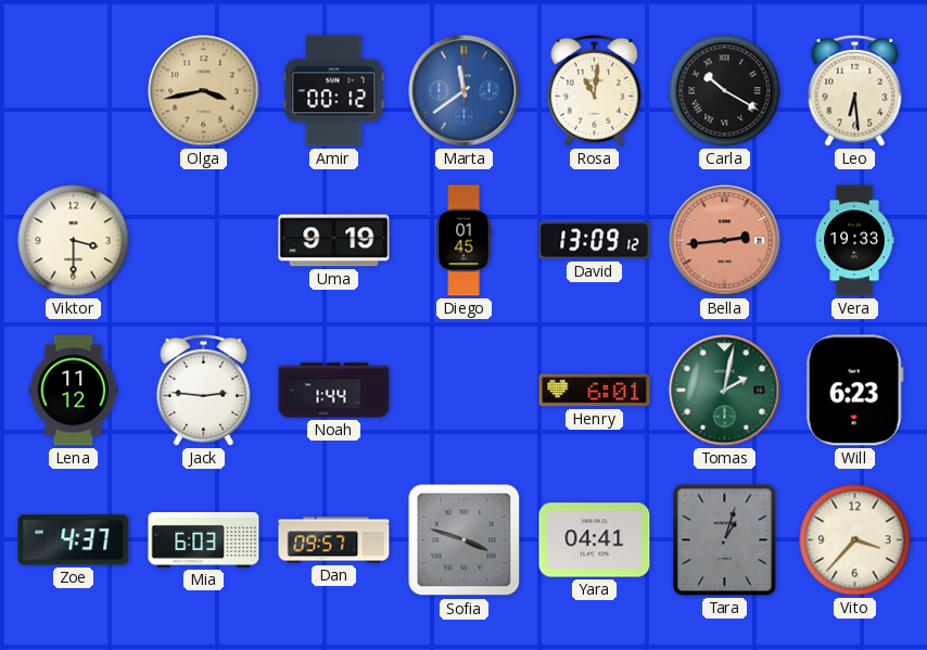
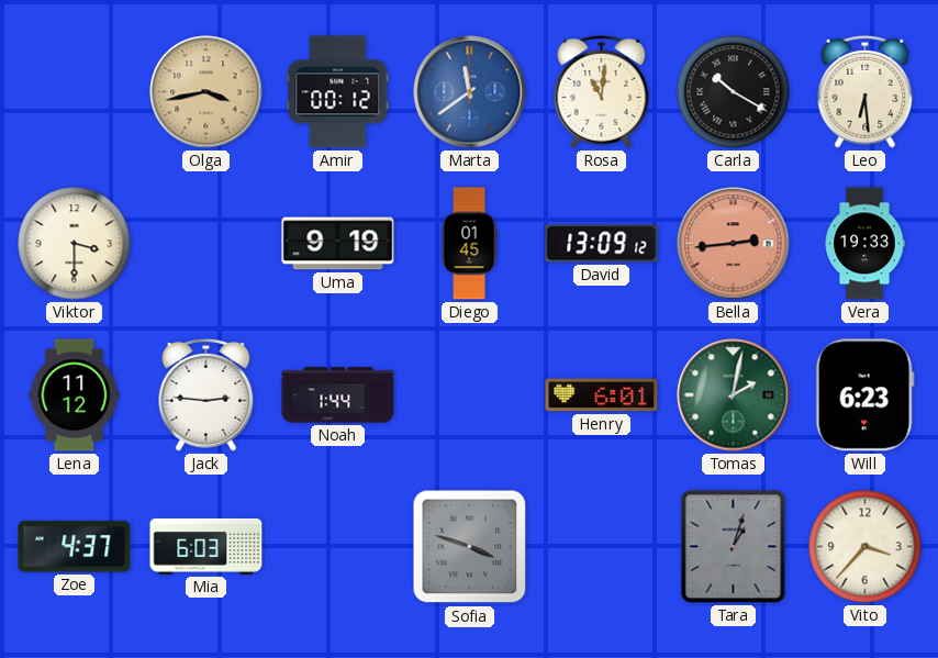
Dan: 09:57 -> none (334, 540)
Yara: 04:41 -> none (595, 540)
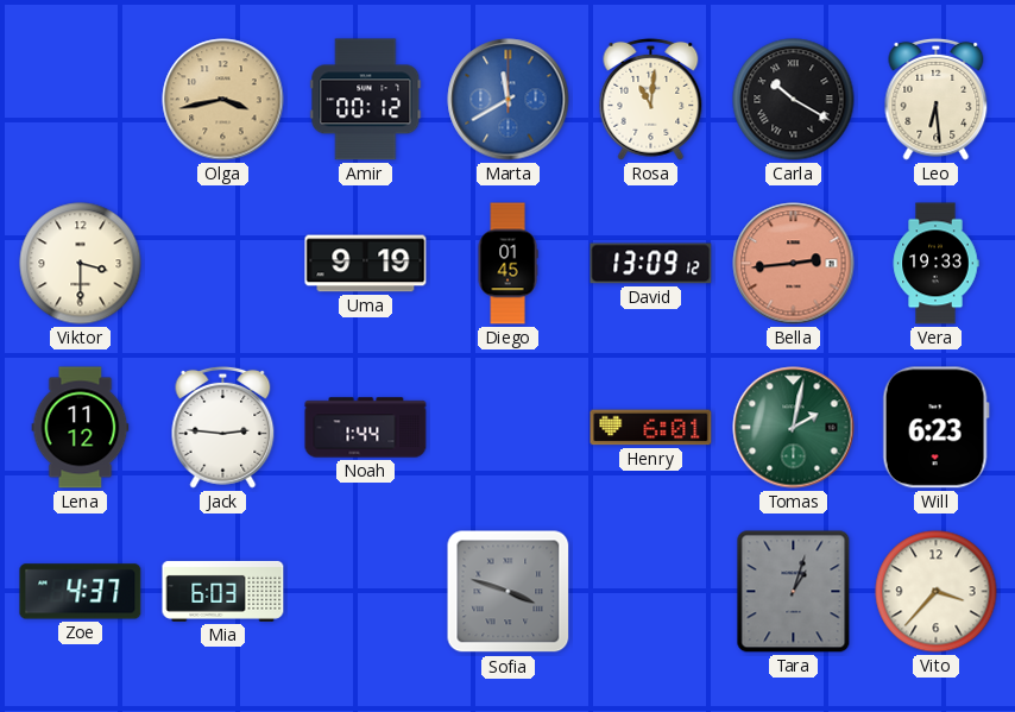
Marta: 11:39 -> 11:40 (509, 100)
